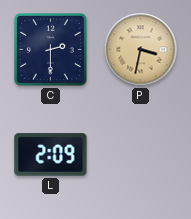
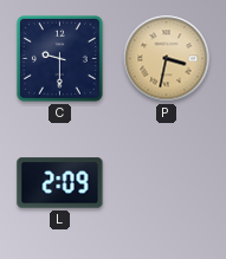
C: 2:30 -> 9:30 (59, 58)
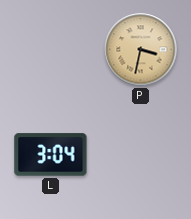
C: 9:30 -> none (59, 58)
L: 2:09 -> 3:04 (51, 155)
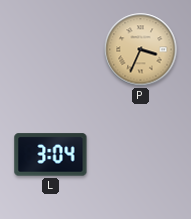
P: 3:32 -> 3:34 (141, 50)
